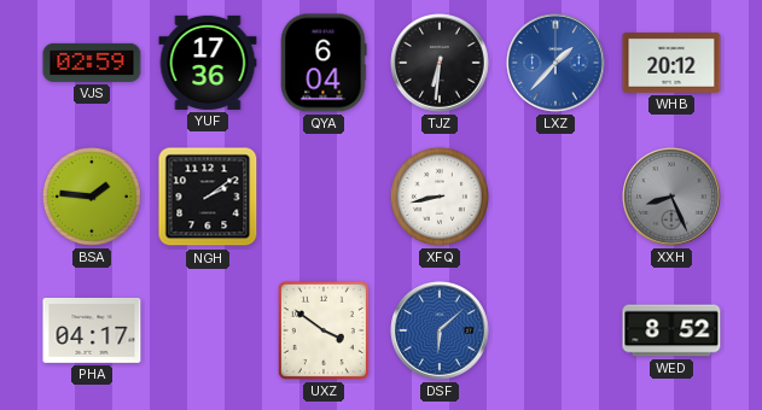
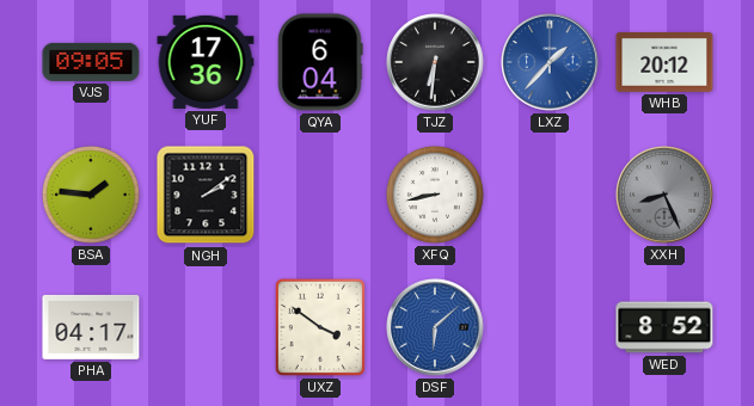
VJS: 02:59 -> 09:05 (91, 62)
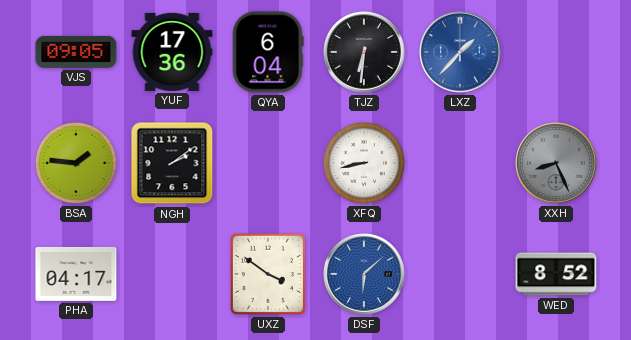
WHB: 20:12 -> none (664, 62)
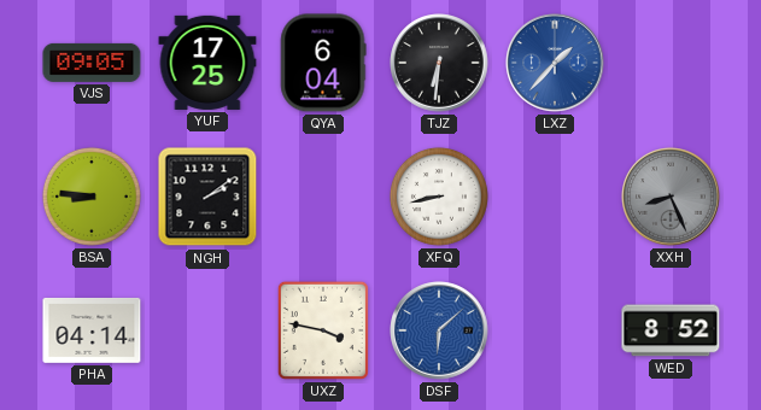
YUF: 17:36 -> 17:25 (207, 63)
BSA: 1:46 -> 8:46 (92, 197)
PHA: 04:17 -> 04:14 (92, 330)
UXZ: 3:51 -> 3:47 (323, 330)
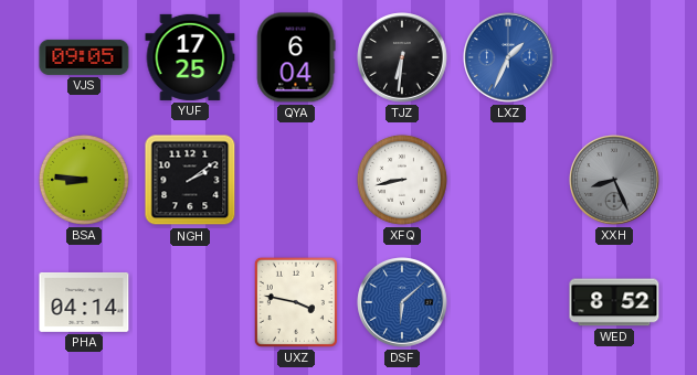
LXZ: 1:37 -> 1:34 (508, 57)
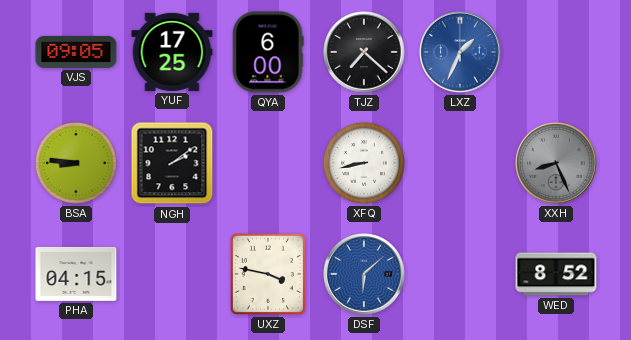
QYA: 6:04 -> 6:00 (268, 52)
TJZ: 6:31 -> 7:22 (364, 52)
PHA: 04:14 -> 04:15 (76, 274)
